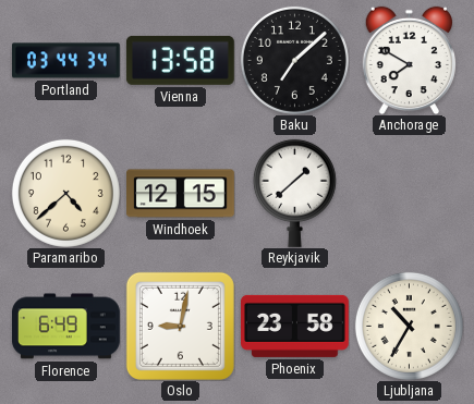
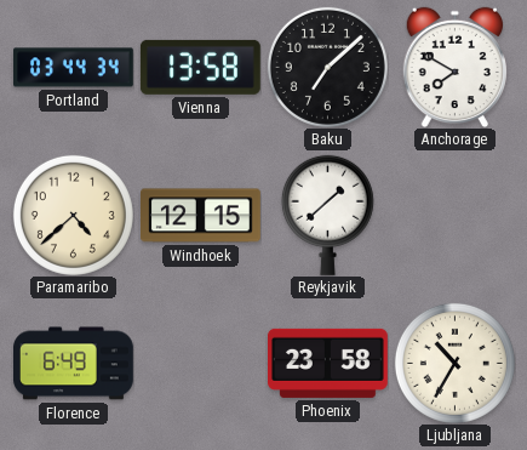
Oslo: 9:02 -> none (180, 326)
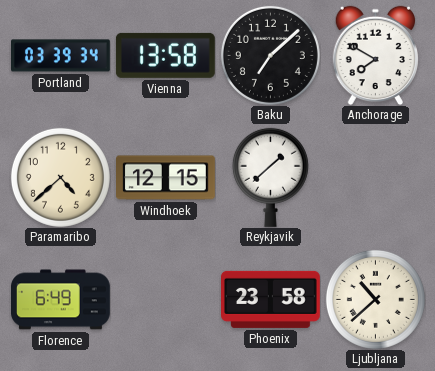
Portland: 03:44 -> 03:39 (61, 56)
Ljubljana: 10:35 -> 10:38 (375, 299)
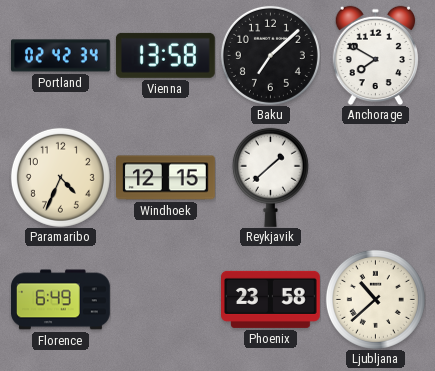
Portland: 03:39 -> 02:42 (61, 56)
Paramaribo: 4:38 -> 4:34 (60, 177)
